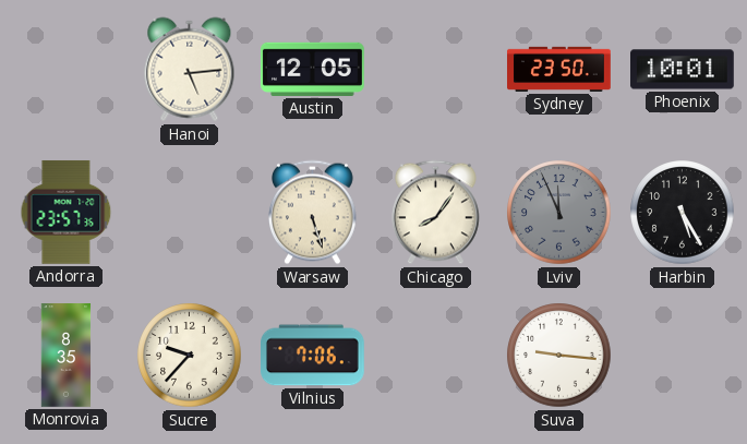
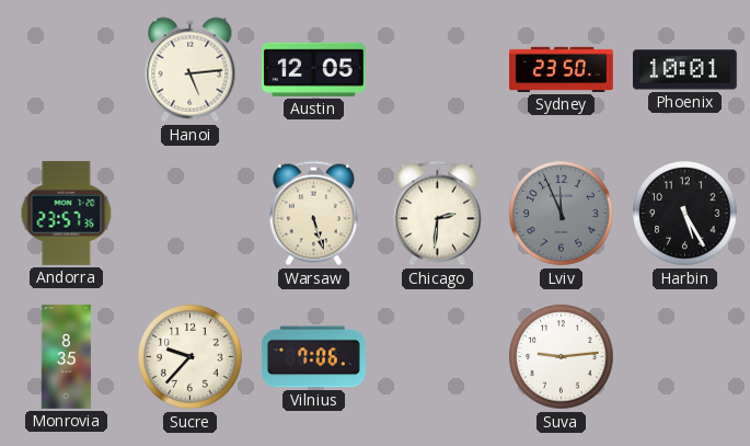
Chicago: 8:06 -> 2:31 (437, 214)
Suva: 9:16 -> 9:14 (562, 357)
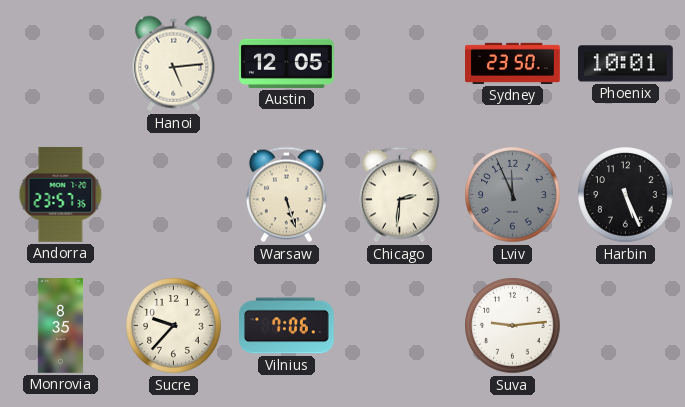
Harbin: 5:25 -> 5:26 (626, 195)
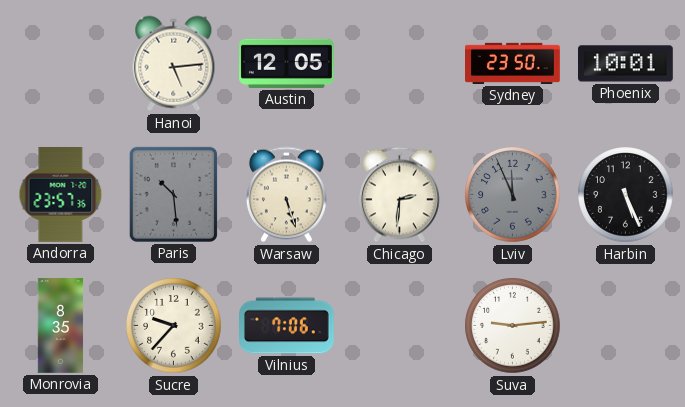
Paris: none -> 10:29 (173, 194)
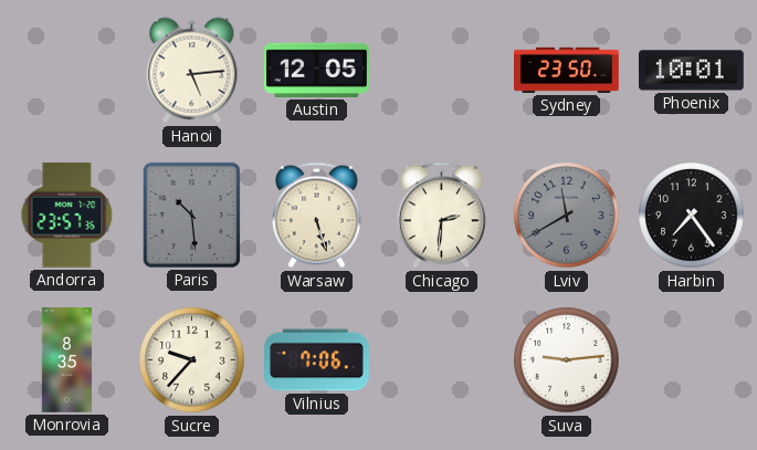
Lviv: 11:56 -> 11:40 (567, 216)
Harbin: 5:26 -> 7:24 (692, 216)
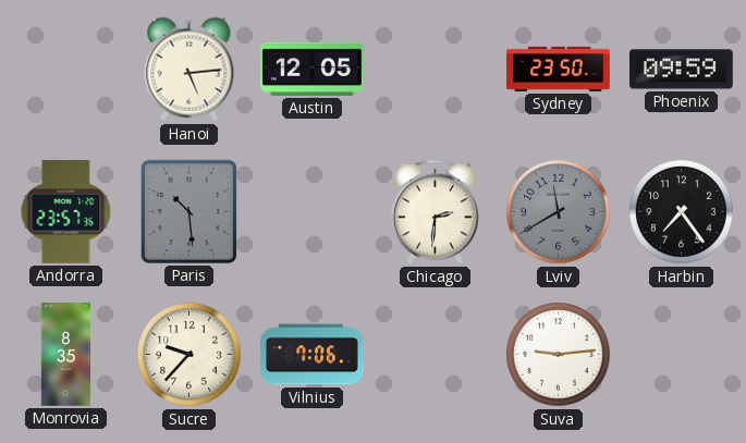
Phoenix: 10:01 -> 09:59 (682, 70)
Warsaw: 5:27 -> none (316, 216)
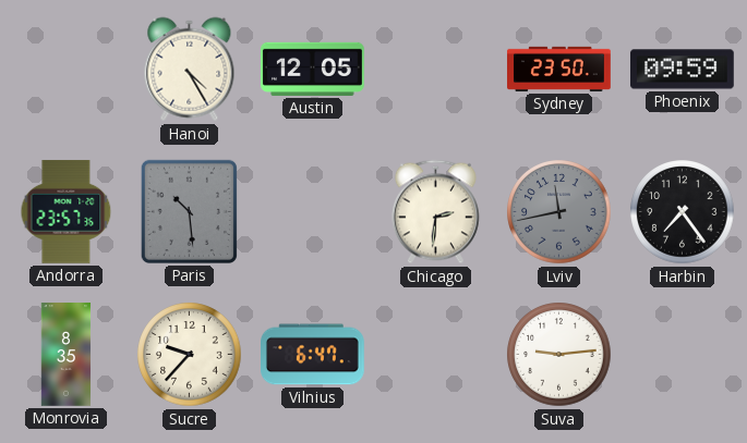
Hanoi: 5:14 -> 4:25 (190, 70)
Lviv: 11:40 -> 11:43 (559, 212)
Vilnius: 7:06 -> 6:47 (313, 355)
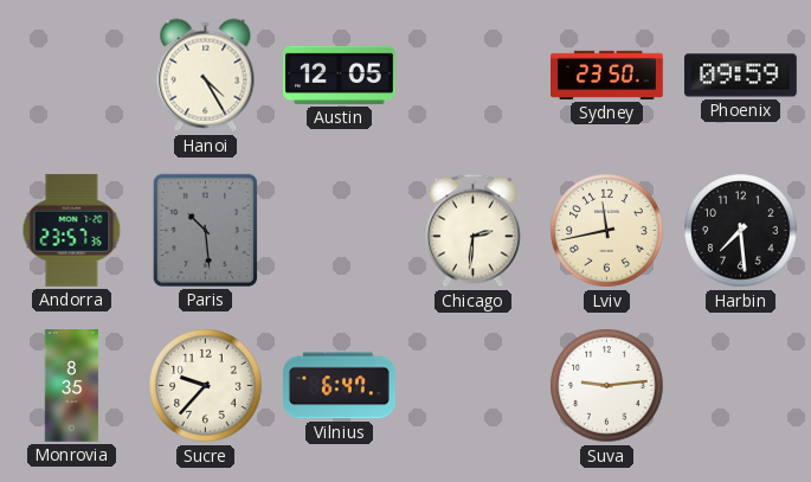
Lviv dial: grey -> cream (607, 231)
Harbin: 7:24 -> 7:29 (741, 231)
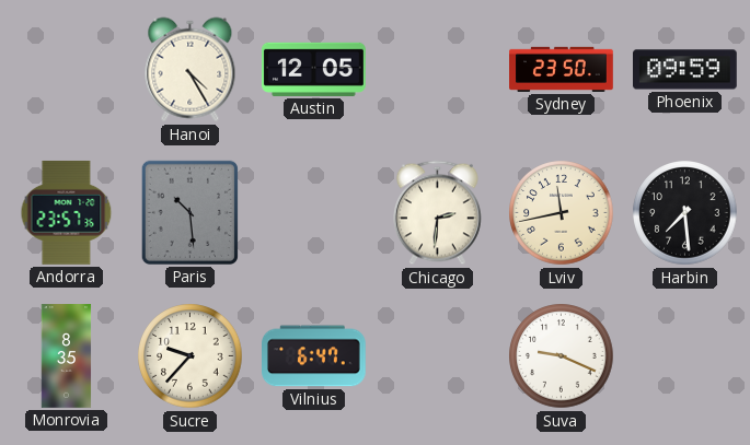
Suva: 9:14 -> 9:19 (562, 356)
